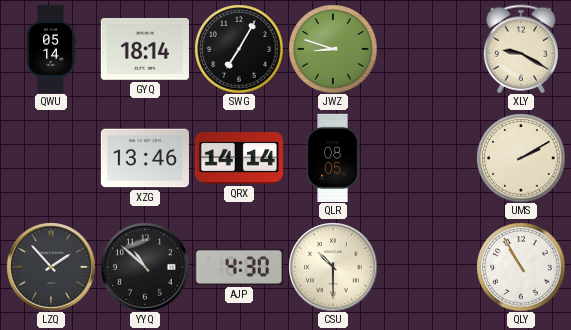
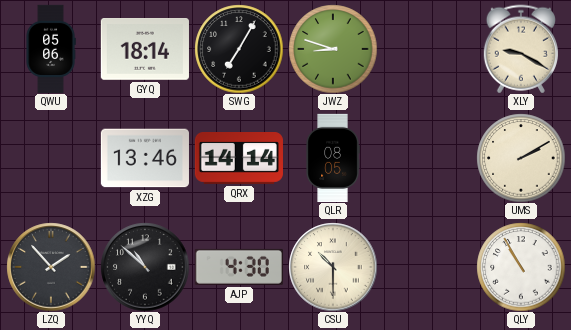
QWU: 05:14 -> 05:06 (51, 48)
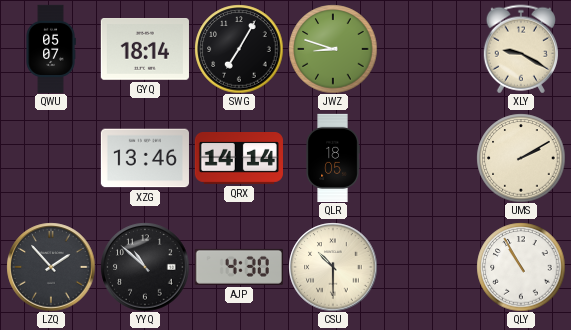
QWU: 05:06 -> 05:07 (51, 48)
QLR: 08:05 -> 18:05 (333, 157)
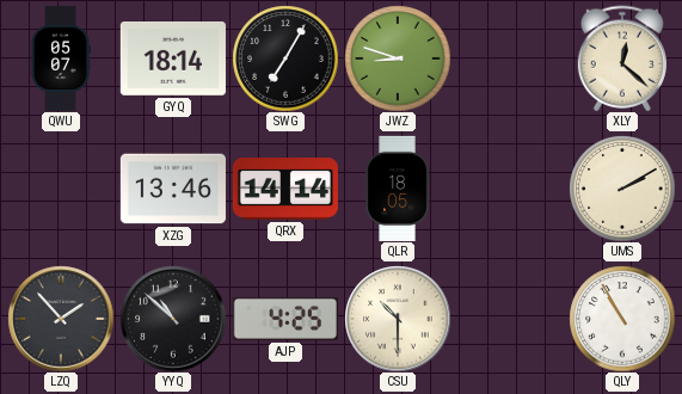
XLY: 9:20 -> 12:22 (622, 59)
AJP: 4:30 -> 4:25 (285, 319)
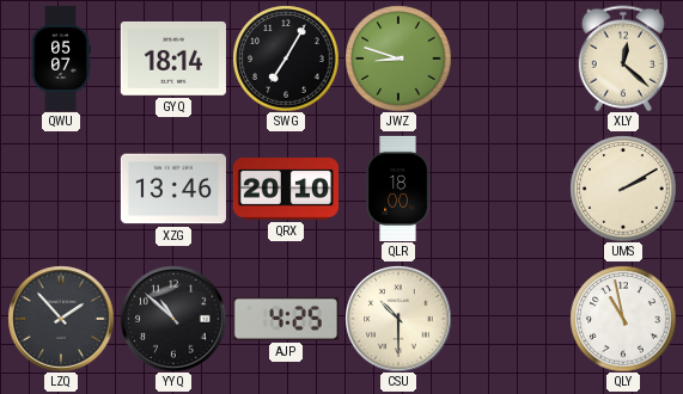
QRX: 14:14 -> 20:10 (285, 190)
QLR: 18:05 -> 18:00 (398, 187)
QLY: 10:55 -> 10:58 (623, 319)
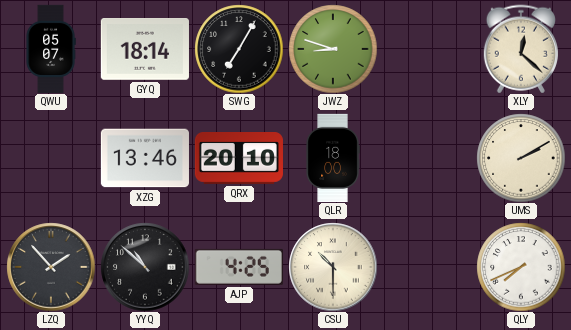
QLY: 10:58 -> 7:41 (521, 267)
